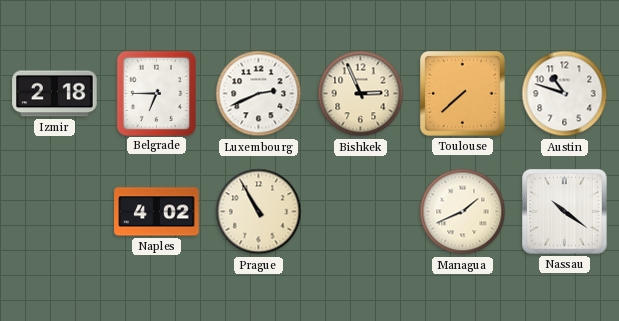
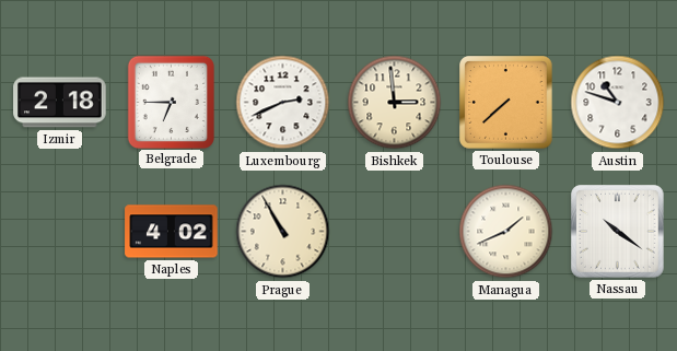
Bishkek: 2:56 -> 2:59 (395, 103)
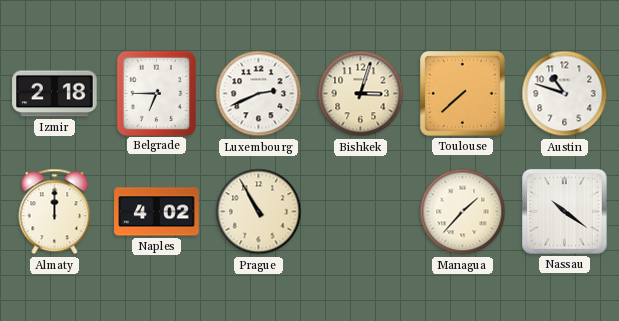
Bishkek: 2:59 -> 3:03 (361, 94)
Almaty: none -> 12:00 (55, 212)
Managua: 1:41 -> 1:37 (463, 212)
